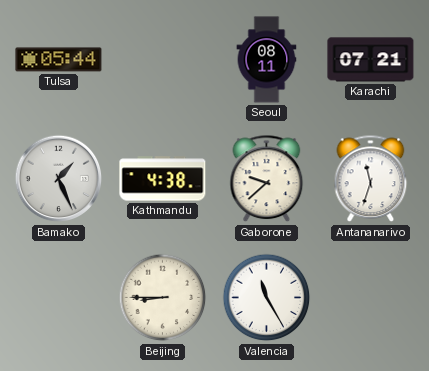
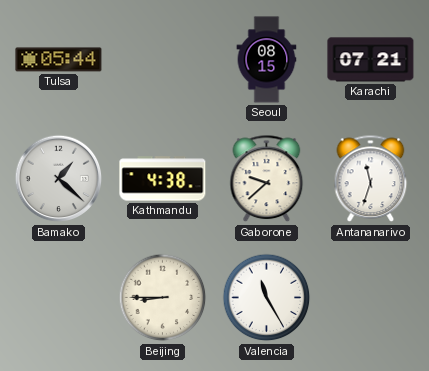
Seoul: 08:11 -> 08:15 (267, 60)
Bamako: 1:26 -> 1:22 (59, 179)
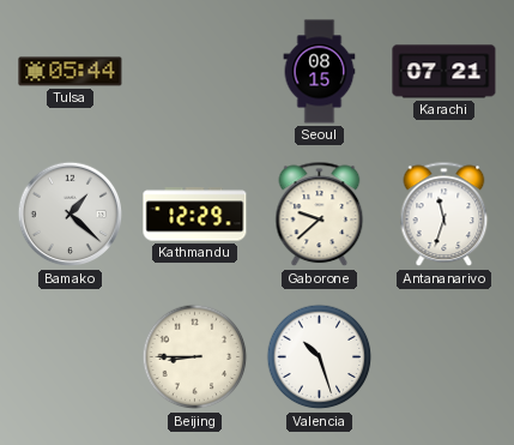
Kathmandu: 4:38 -> 12:29 (195, 215)
Valencia: 11:25 -> 10:27 (320, 357)
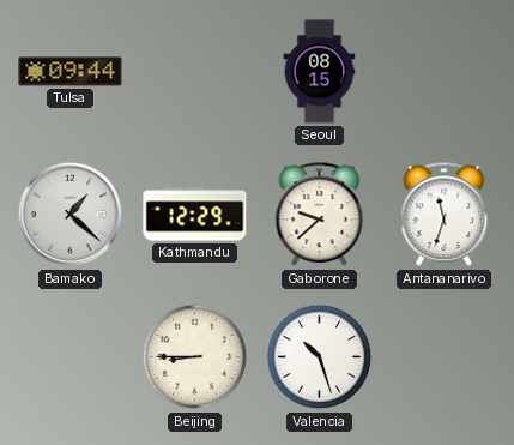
Tulsa: 05:44 -> 09:44 (71, 72)
Karachi: 07:21 -> none (445, 72)
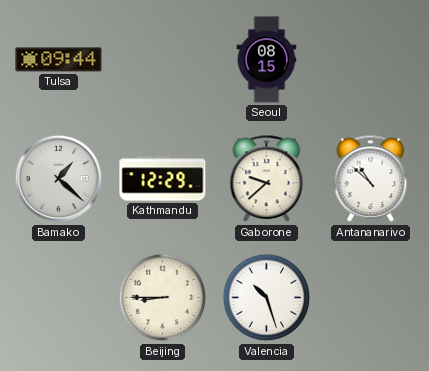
Antananarivo: 11:33 -> 10:52 (371, 179)
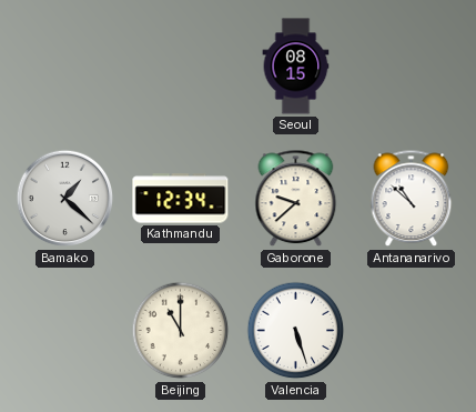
Tulsa: 09:44 -> none (59, 60)
Kathmandu: 12:29 -> 12:34 (181, 199)
Beijing: 8:45 -> 11:00 (181, 331)
Valencia: 10:27 -> 5:27 (296, 331)
